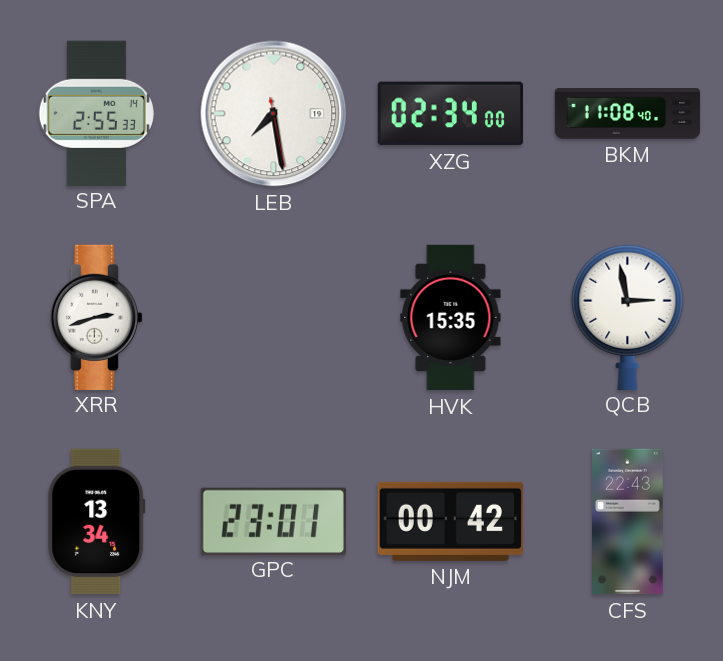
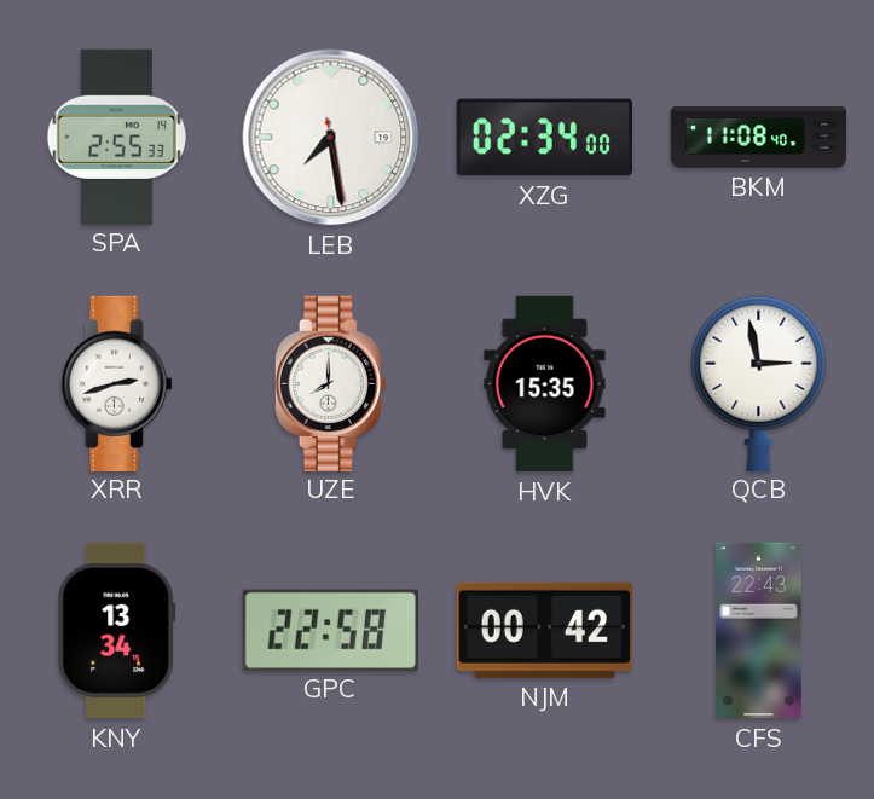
UZE: none -> 8:00 (330, 383)
GPC: 23:01 -> 22:58 (330, 630)
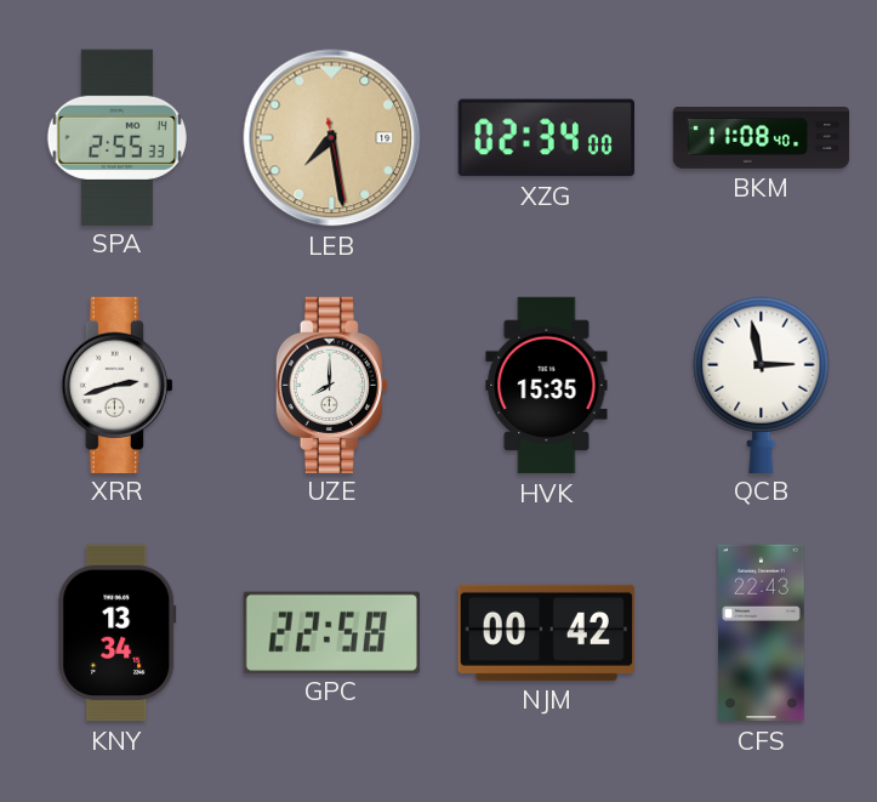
LEB dial: white -> champagne (332, 138)
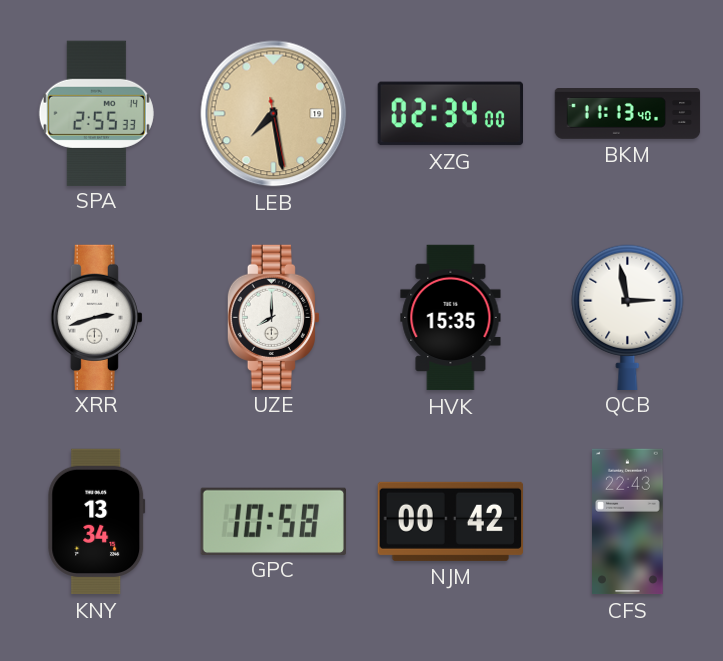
BKM: 11:08 -> 11:13 (628, 114)
GPC: 22:58 -> 10:58 (273, 521)
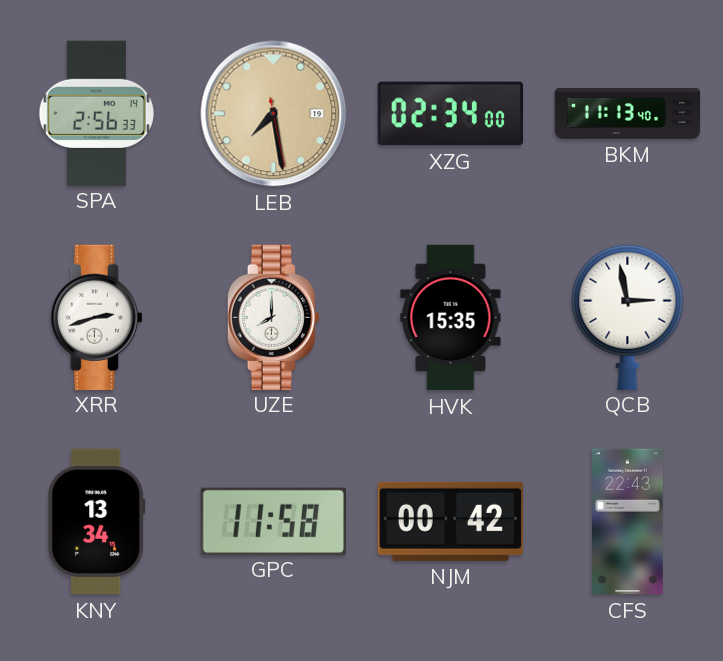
SPA: 2:55 -> 2:56 (96, 113)
GPC: 10:58 -> 11:58 (273, 521)
